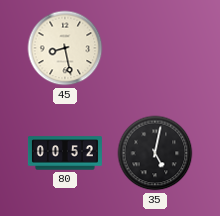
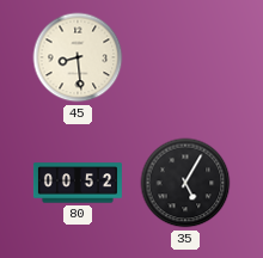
45: 8:28 -> 8:29 (78, 57)
35: 5:02 -> 5:05 (185, 183)
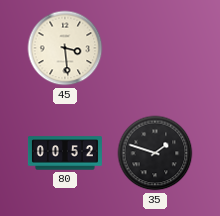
45: 8:29 -> 3:29 (65, 48)
35: 5:05 -> 1:48 (155, 153)
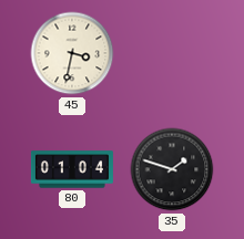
45: 3:29 -> 3:32 (72, 53)
80: 00:52 -> 01:04 (72, 169)
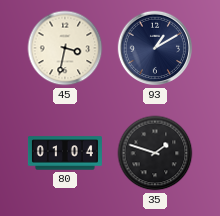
93: none -> 1:10 (155, 48)
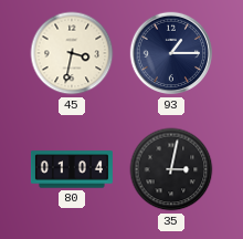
93: 1:10 -> 1:15 (171, 53)
35: 1:48 -> 3:02 (171, 169)
